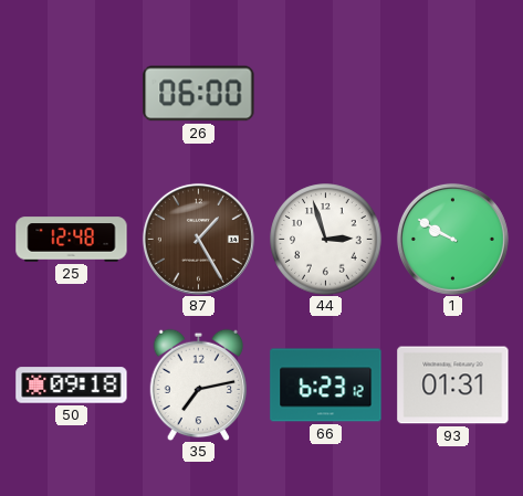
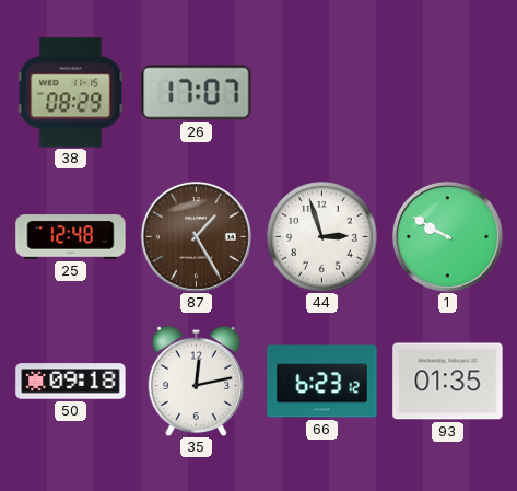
38: none -> 08:29 (71, 93)
26: 06:00 -> 17:07 (197, 93)
35: 7:13 -> 12:13 (197, 381)
93: 01:31 -> 01:35 (448, 382)
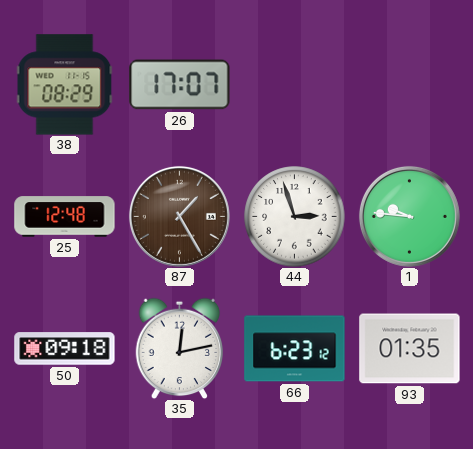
1: 9:50 -> 9:46 (409, 216)
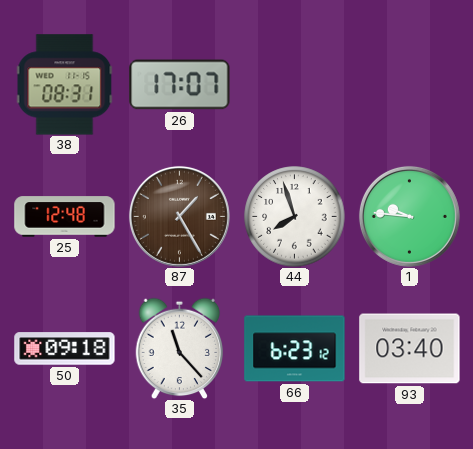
38: 08:29 -> 08:31 (65, 85)
44: 2:57 -> 7:57 (295, 217)
35: 12:13 -> 11:23 (180, 348)
93: 01:35 -> 03:40 (410, 349)
